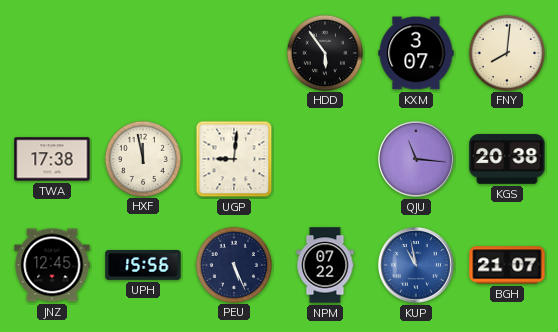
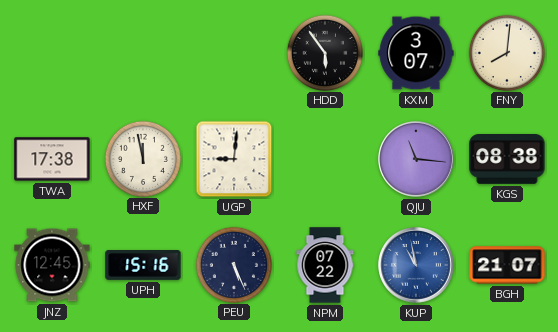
KGS: 20:38 -> 08:38 (507, 160)
UPH: 15:56 -> 15:16 (143, 266)
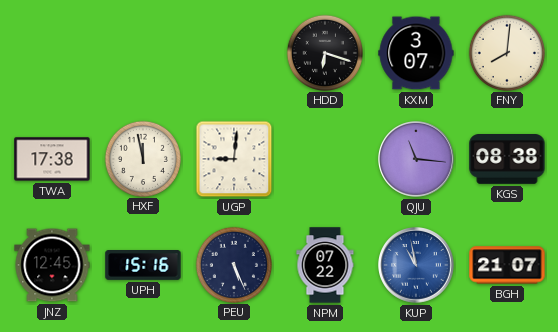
HDD: 5:54 -> 6:18 (324, 52)
